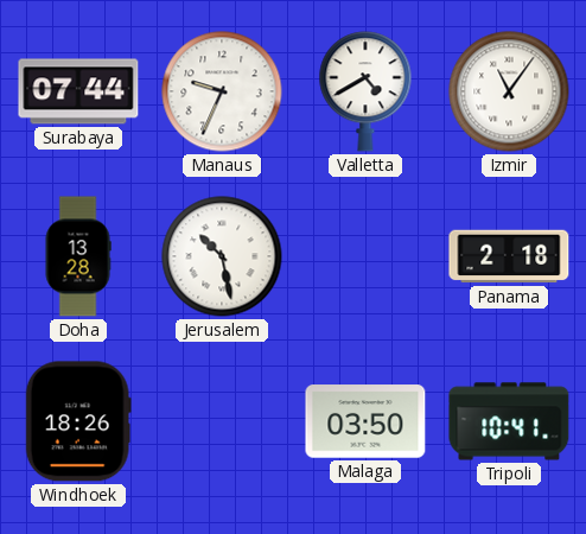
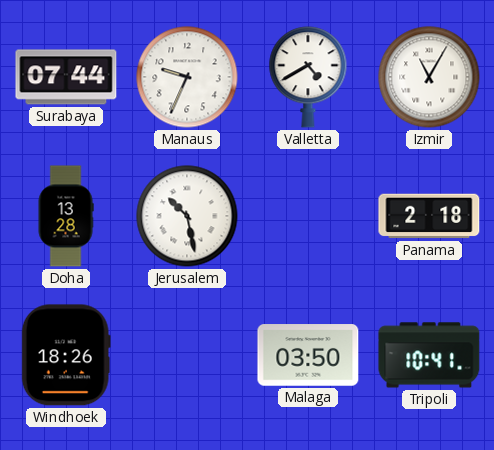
Izmir: 11:06 -> 11:05 (429, 77)
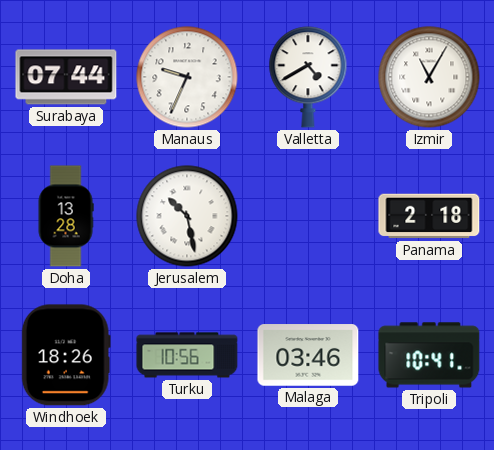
Turku: none -> 10:56 (187, 355)
Malaga: 03:50 -> 03:46 (308, 355)
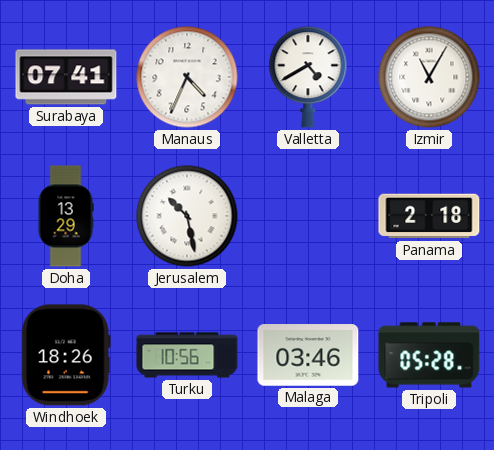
Surabaya: 07:44 -> 07:41 (66, 77)
Manaus: 9:34 -> 4:34 (187, 77)
Doha: 13:28 -> 13:29 (66, 216)
Tripoli: 10:41 -> 05:28 (429, 355)
